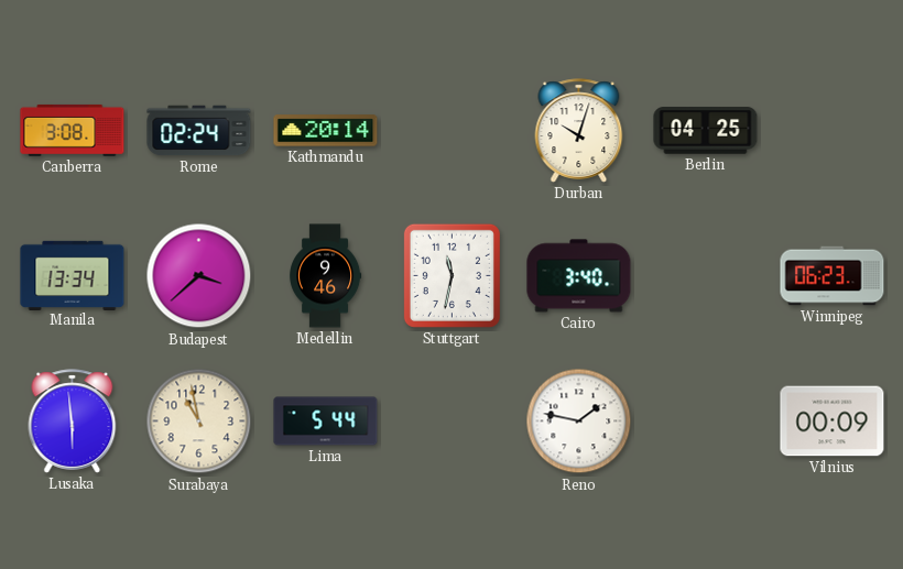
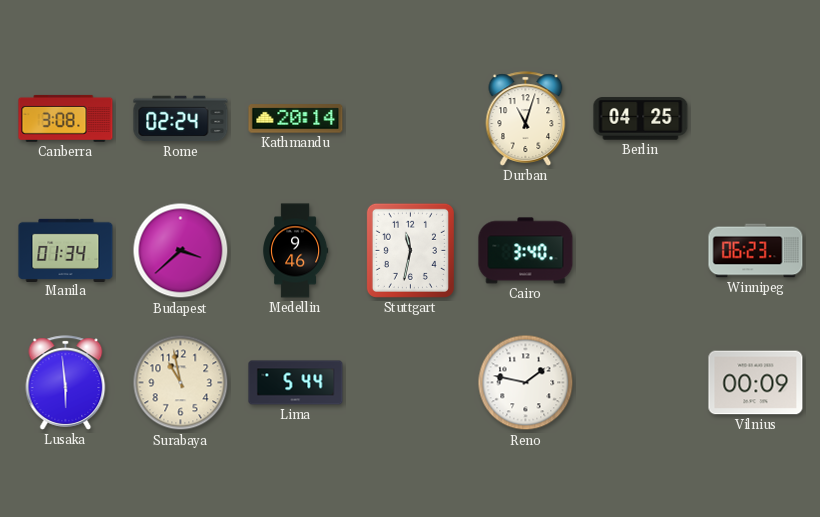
Durban: 10:03 -> 11:03 (526, 119)
Manila: 13:34 -> 01:34 (66, 250)
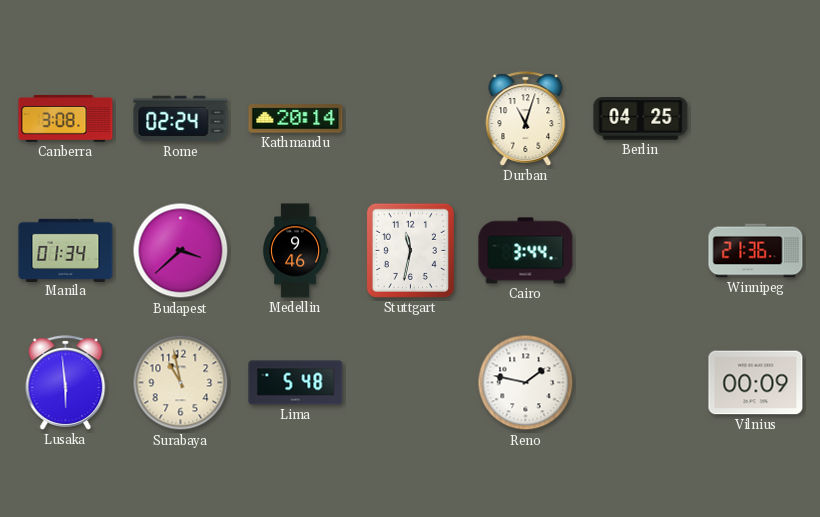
Cairo: 3:40 -> 3:44 (526, 251)
Winnipeg: 06:23 -> 21:36 (756, 251)
Lima: 5:44 -> 5:48 (296, 383)
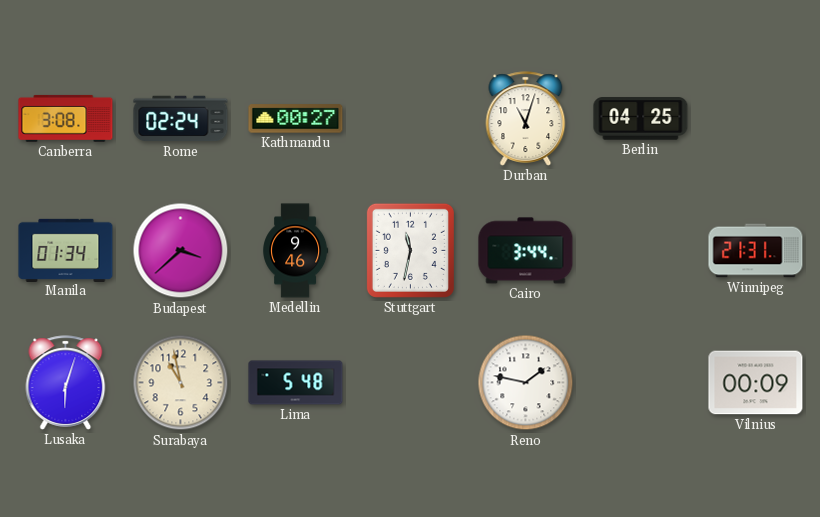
Kathmandu: 20:14 -> 00:27 (296, 119)
Winnipeg: 21:36 -> 21:31 (756, 251)
Lusaka: 5:59 -> 6:03 (66, 383)
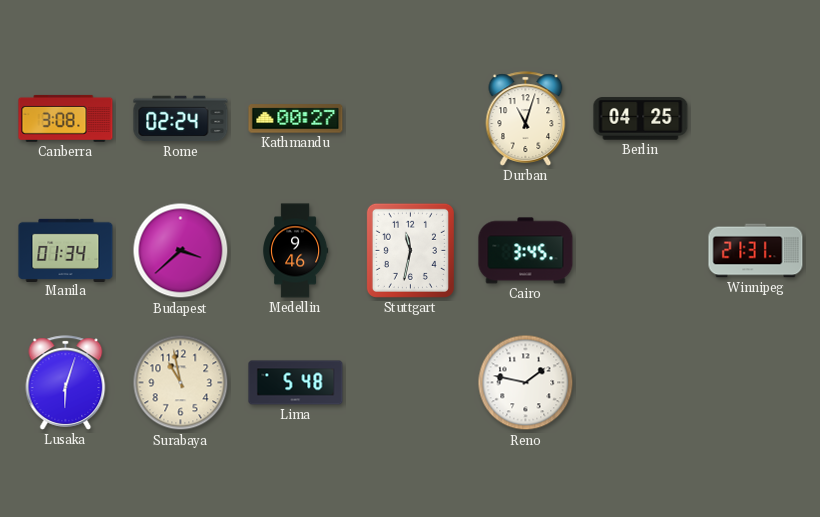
Cairo: 3:44 -> 3:45 (526, 251)
Vilnius: 00:09 -> none (756, 383)
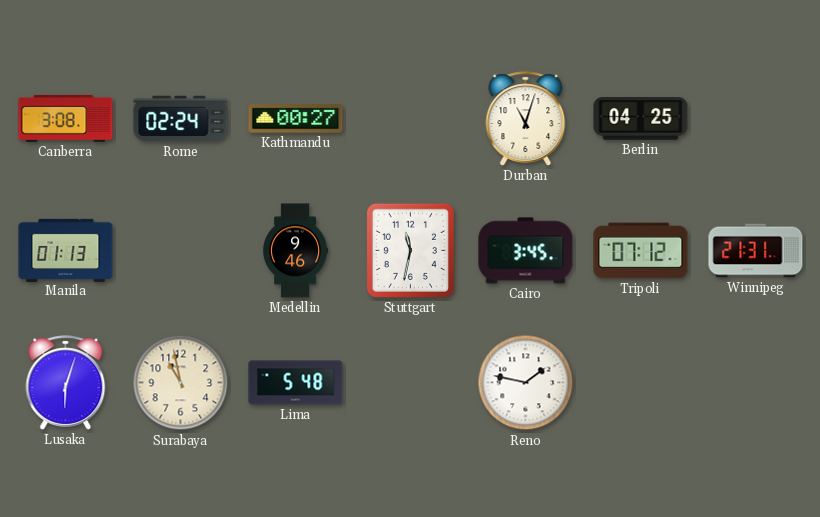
Manila: 01:34 -> 01:13 (66, 250)
Budapest: 3:38 -> none (181, 251)
Tripoli: none -> 07:12 (641, 251)
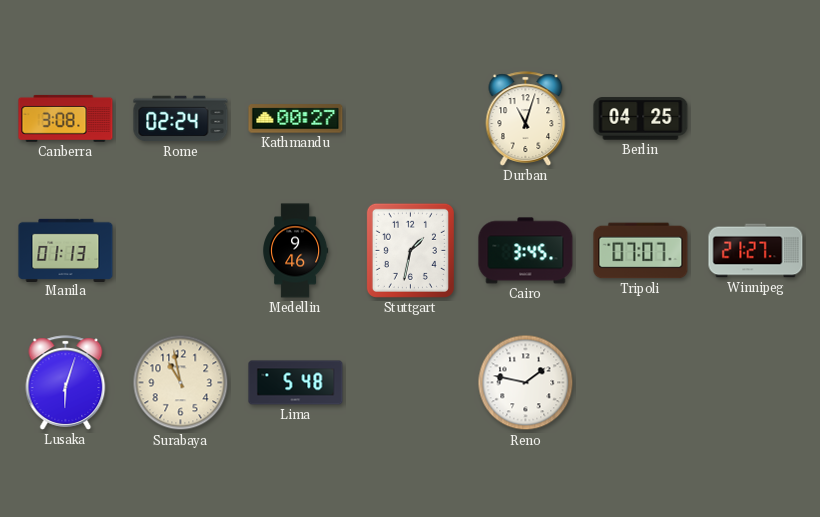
Stuttgart: 11:32 -> 1:32 (410, 250)
Tripoli: 07:12 -> 07:07 (641, 251)
Winnipeg: 21:31 -> 21:27 (756, 251)
